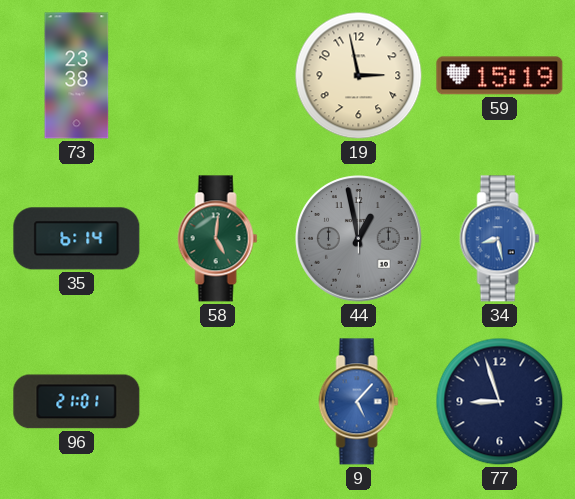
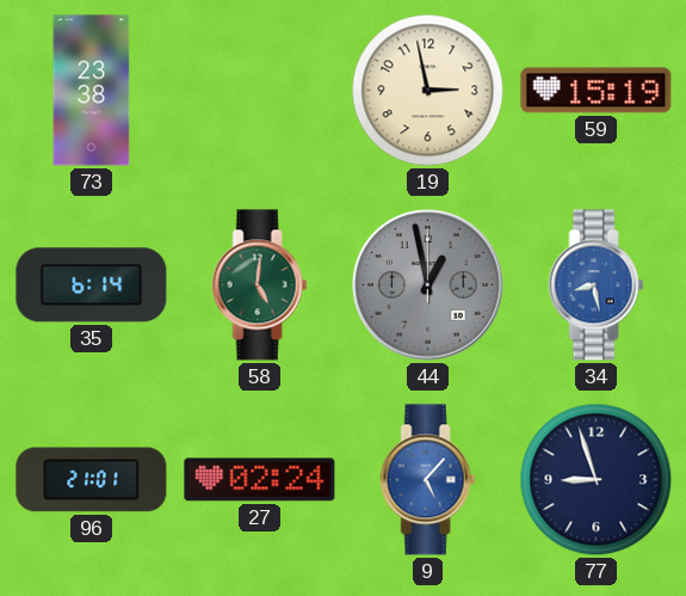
27: none -> 02:24 (260, 480)
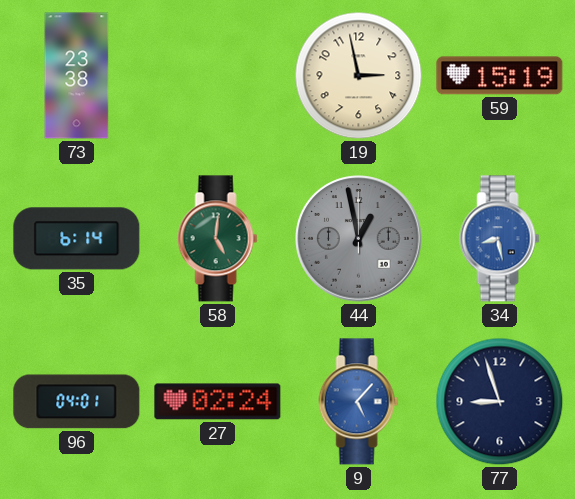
96: 21:01 -> 04:01 (77, 402)
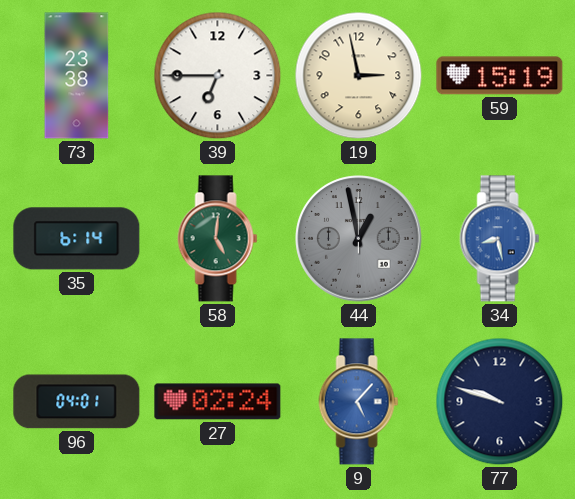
39: none -> 6:45 (218, 76)
77: 8:57 -> 9:48 (500, 402)
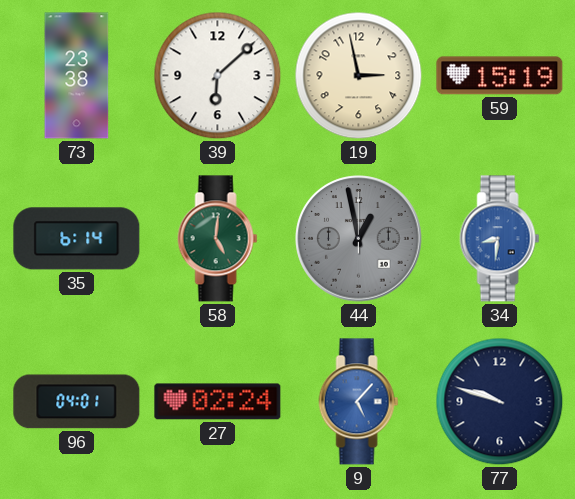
39: 6:45 -> 6:08 (218, 76)
34: 8:28 -> 8:31 (500, 239)
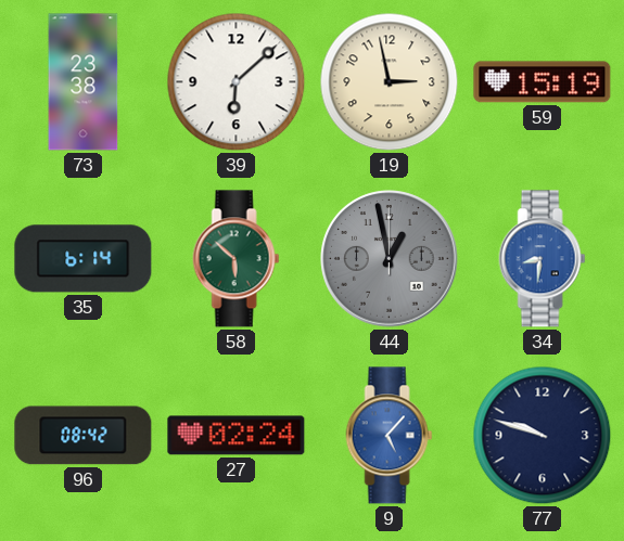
58: 5:01 -> 5:52 (237, 259)
96: 04:01 -> 08:42 (84, 436)
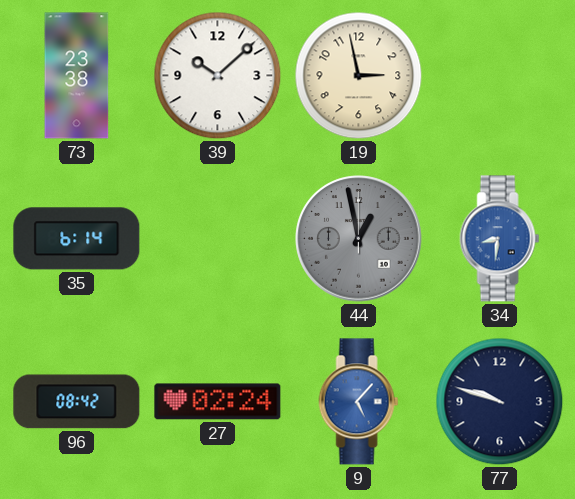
39: 6:08 -> 10:08 (218, 76)
59: 15:19 -> none (543, 82)
58: 5:52 -> none (237, 259)
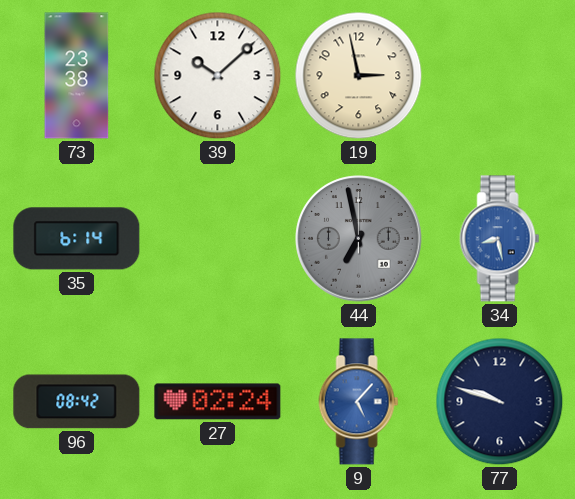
44: 12:58 -> 6:58 (359, 239)
34: 8:31 -> 8:28 (500, 239)
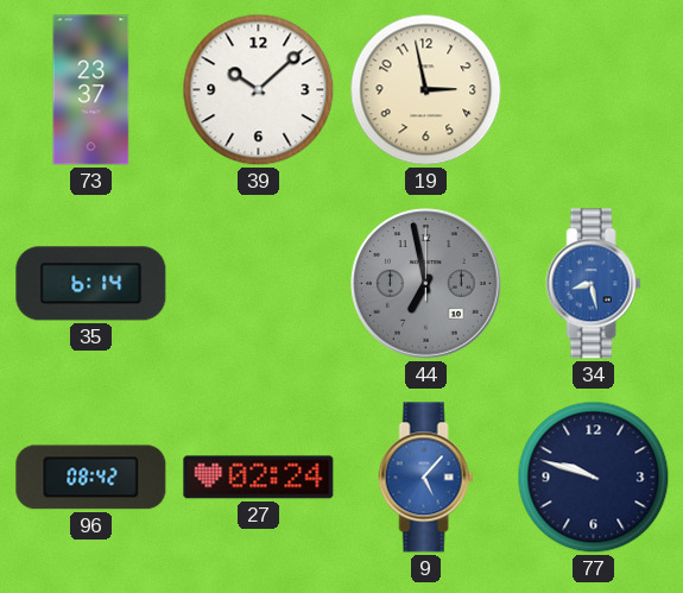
73: 23:38 -> 23:37 (91, 90)
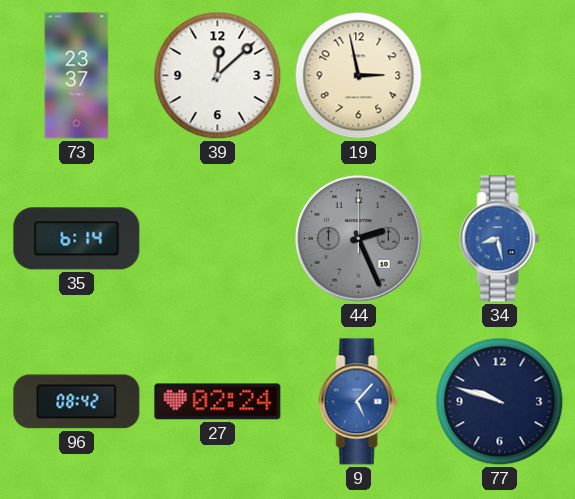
39: 10:08 -> 12:08 (218, 76)
44: 6:58 -> 2:26 (359, 239)
